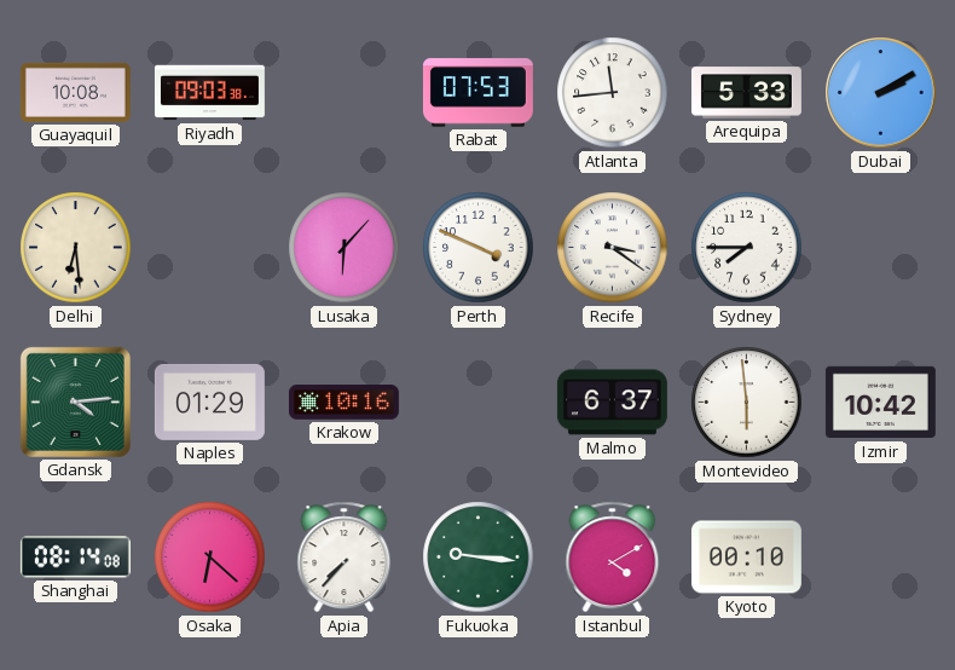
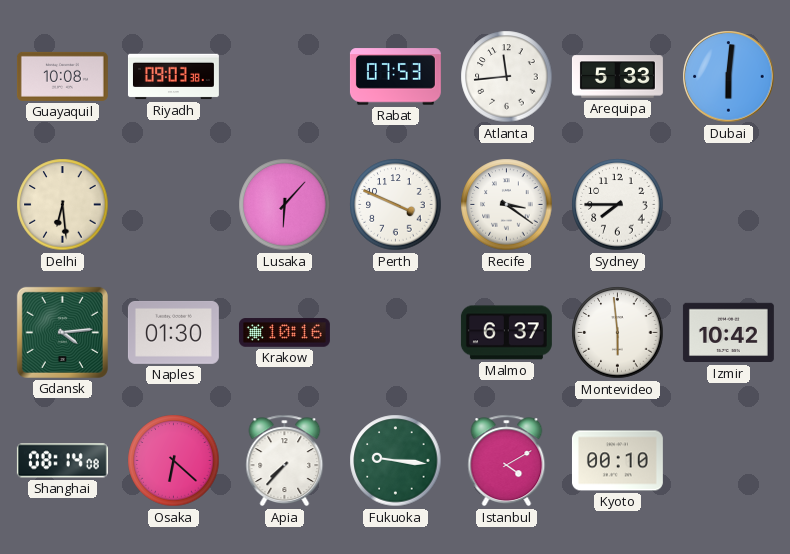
Dubai: 2:10 -> 6:01 (729, 77)
Naples: 01:29 -> 01:30 (173, 332)
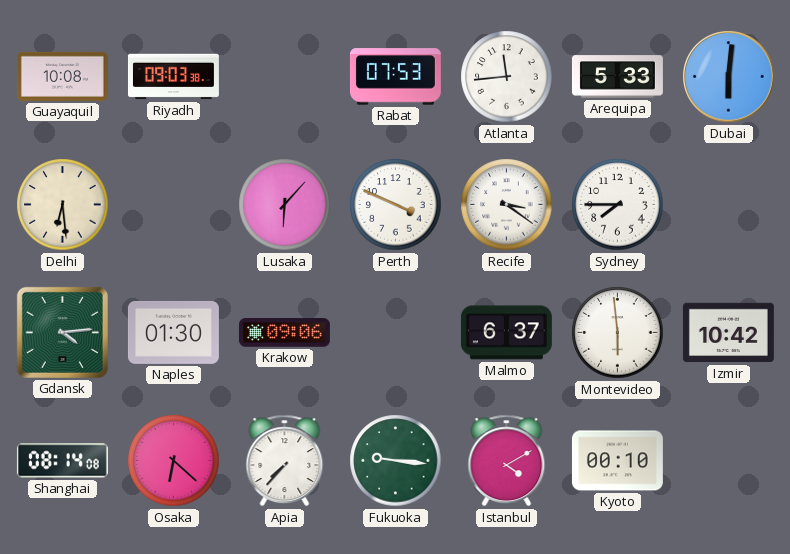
Krakow: 10:16 -> 09:06 (284, 333)
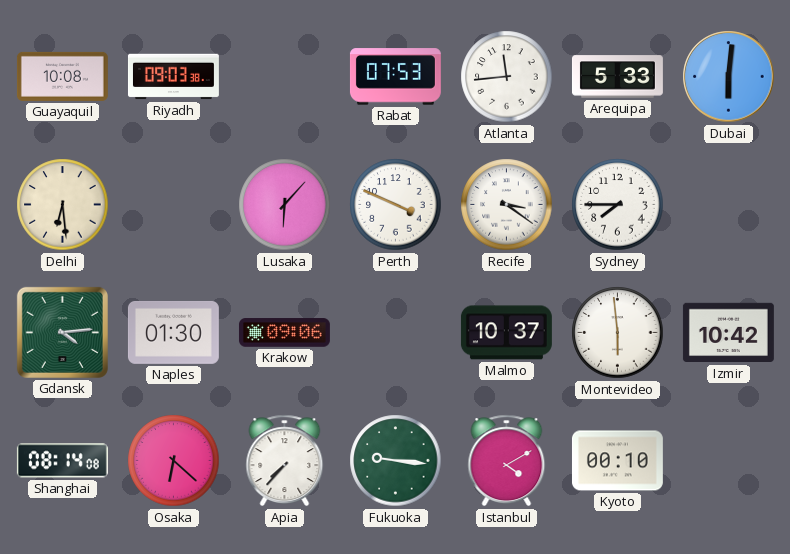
Malmo: 6:37 -> 10:37 (506, 333)
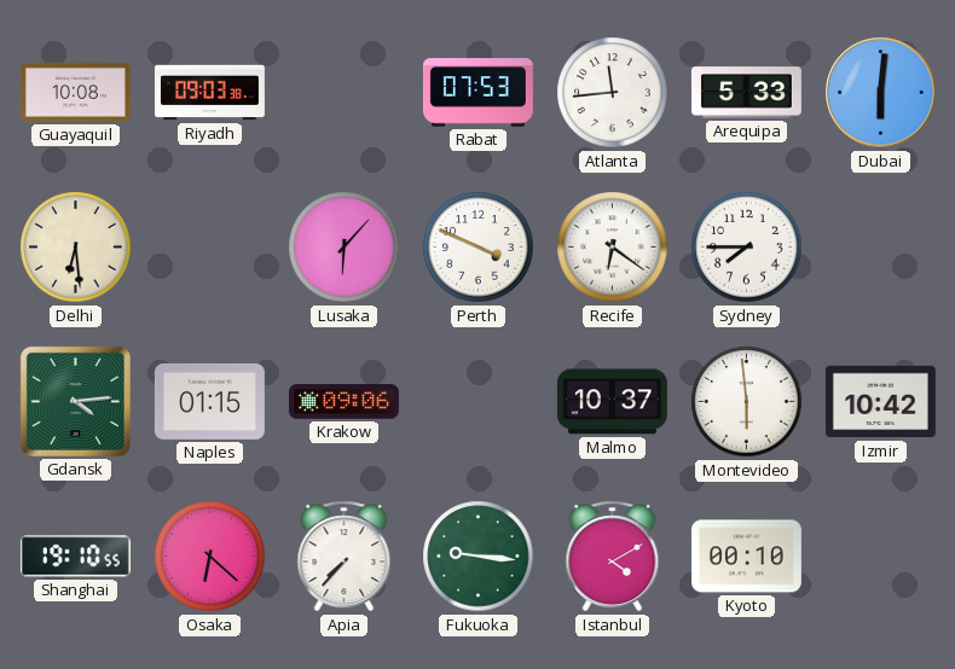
Recife: 3:21 -> 6:21 (613, 248)
Naples: 01:30 -> 01:15 (209, 401)
Shanghai: 08:14 -> 19:10 (75, 557)
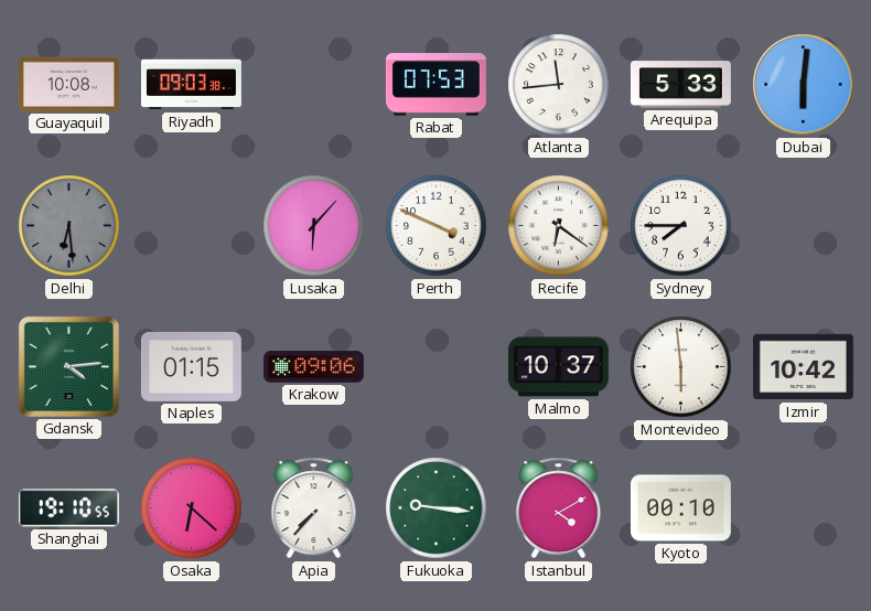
Delhi dial: cream -> grey (69, 226)
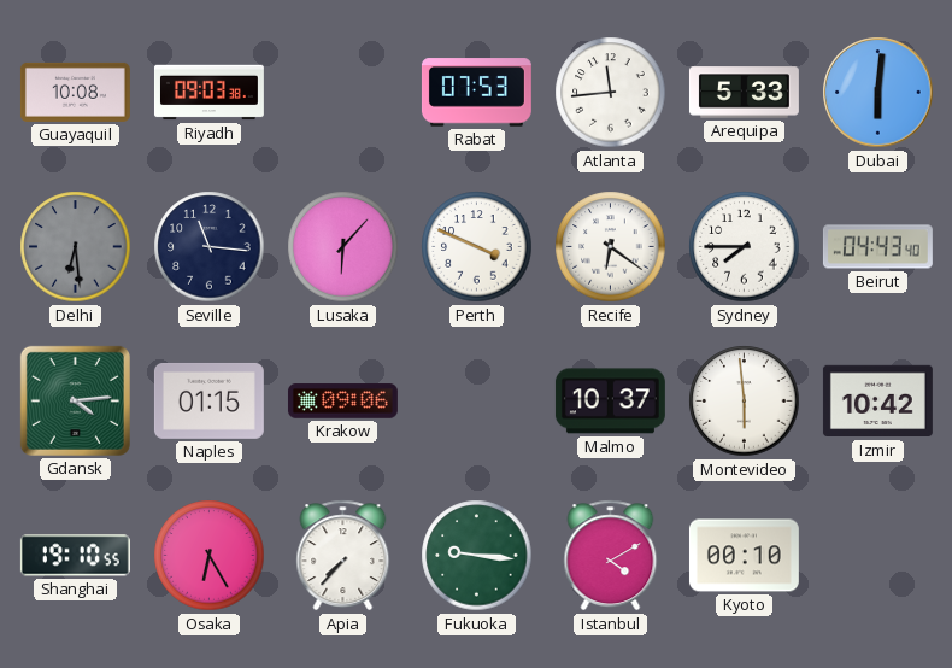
Seville: none -> 11:16 (210, 247)
Beirut: none -> 04:43 (877, 247)
Osaka: 6:22 -> 6:25 (210, 556)
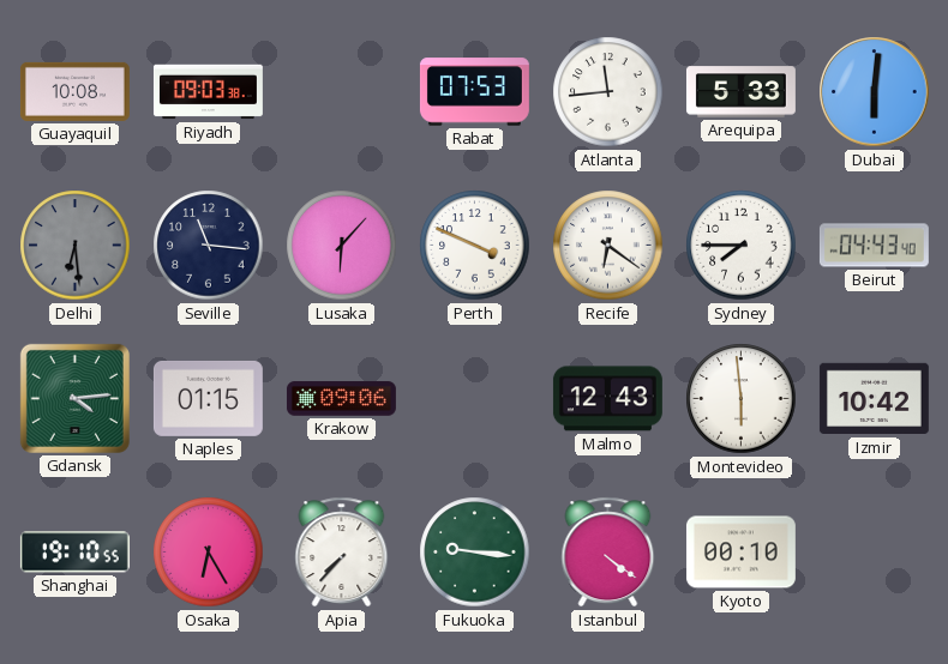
Malmo: 10:37 -> 12:43 (607, 399)
Istanbul: 4:10 -> 4:21 (608, 553)
